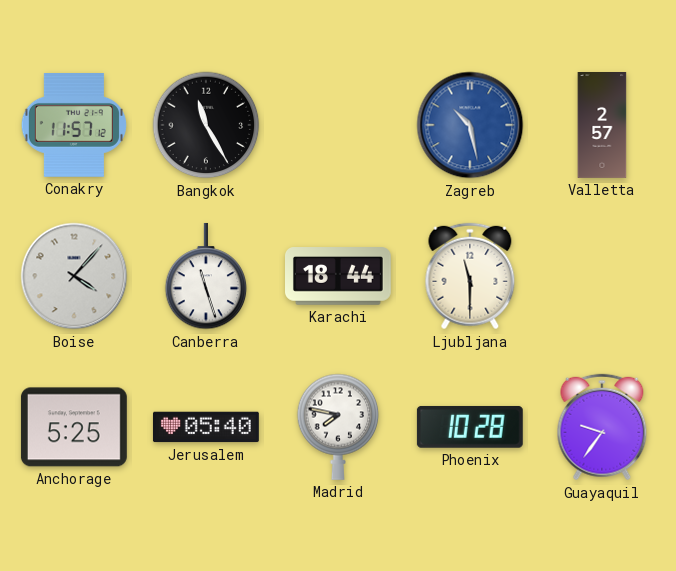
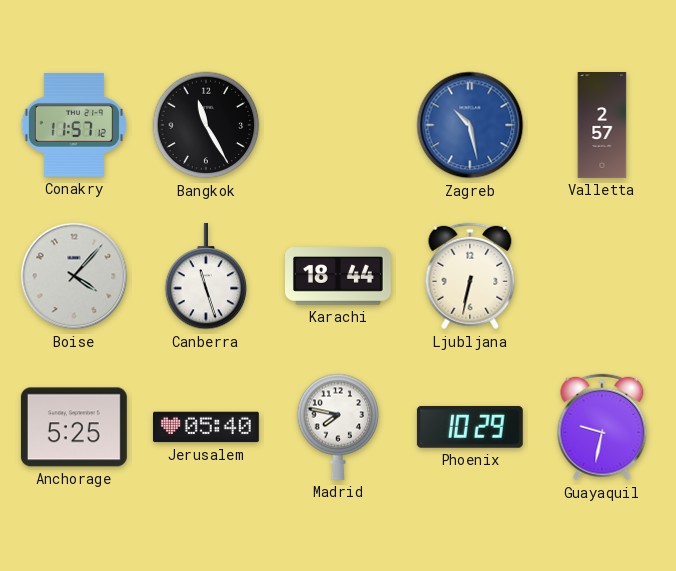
Ljubljana: 11:30 -> 6:32 (470, 276)
Phoenix: 10:28 -> 10:29 (470, 427)
Guayaquil: 9:36 -> 9:32 (602, 427)
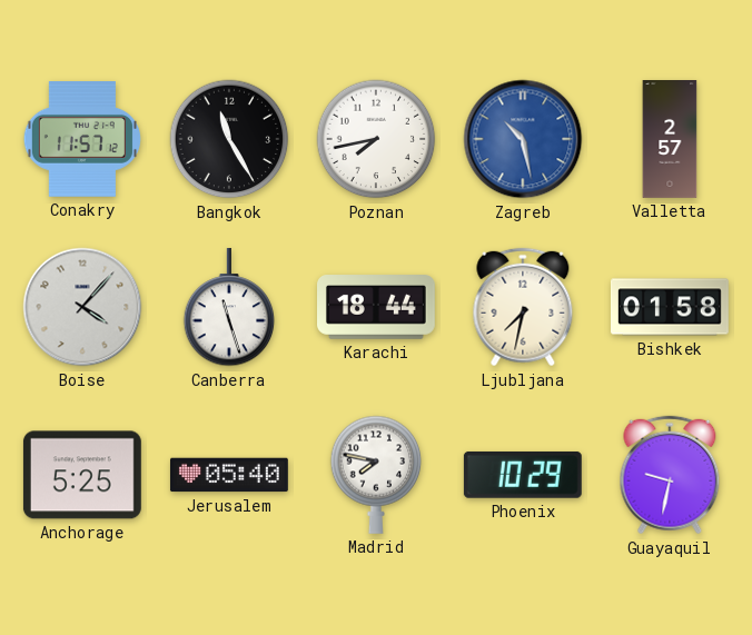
Poznan: none -> 7:43 (376, 139)
Ljubljana: 6:32 -> 7:32 (523, 307)
Bishkek: none -> 01:58 (670, 307)
